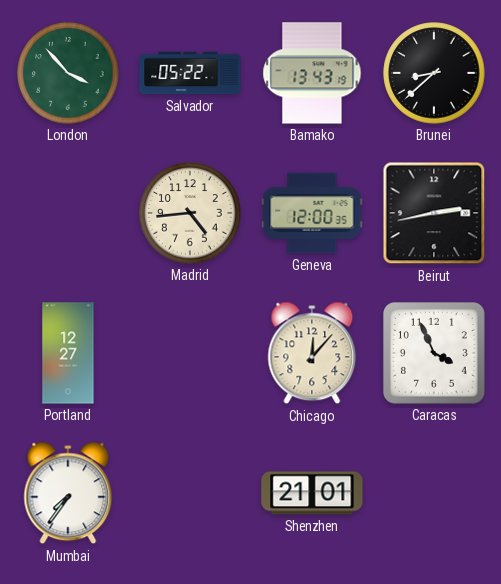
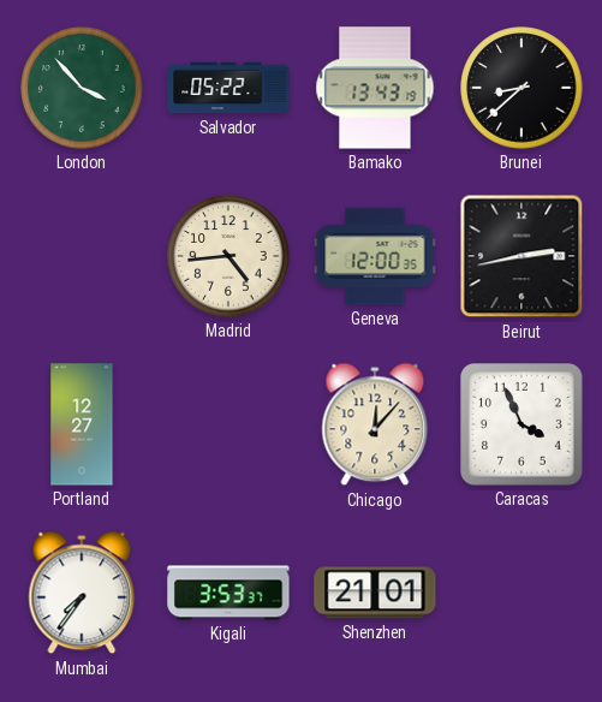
Kigali: none -> 3:53 (228, 593)
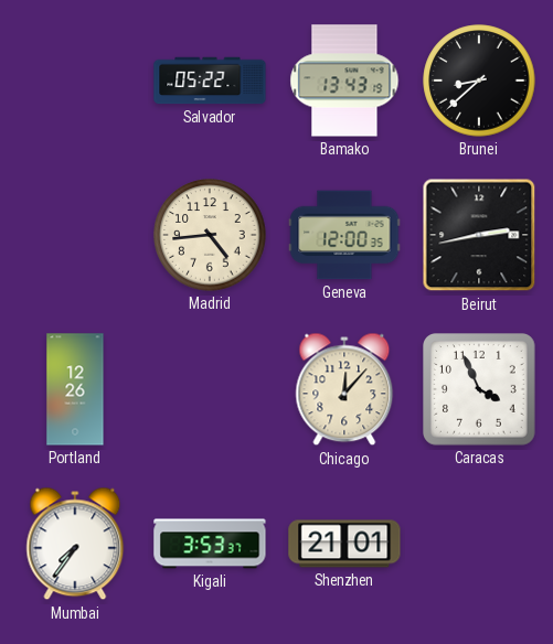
London: 3:53 -> none (82, 88)
Portland: 12:27 -> 12:26 (75, 389)
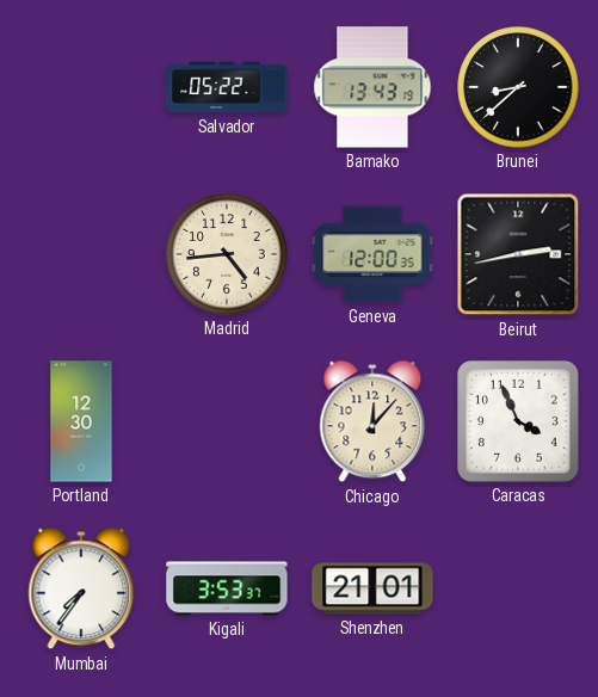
Portland: 12:26 -> 12:30 (81, 421)
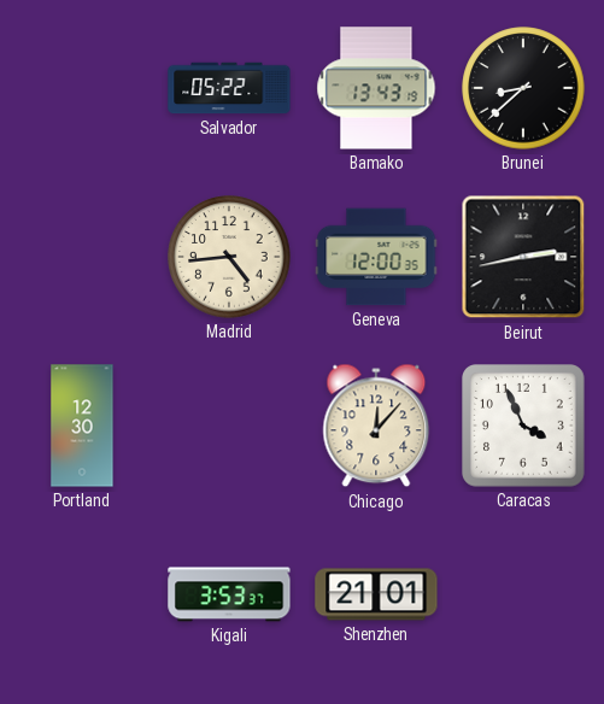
Mumbai: 7:36 -> none (81, 588)
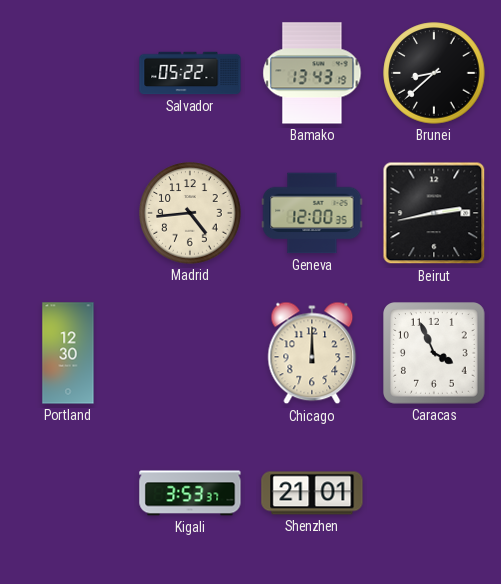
Chicago: 12:07 -> 12:00 (312, 353)
